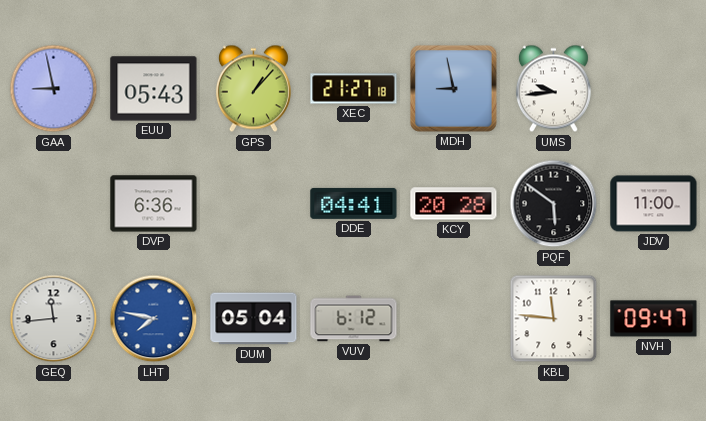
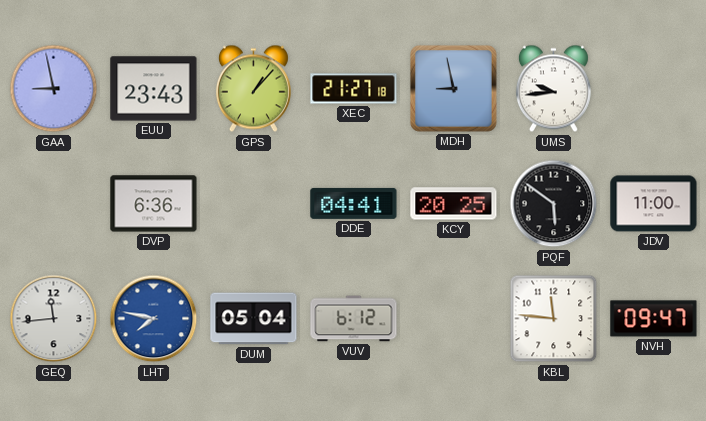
EUU: 05:43 -> 23:43 (154, 89)
KCY: 20:28 -> 20:25 (454, 204)
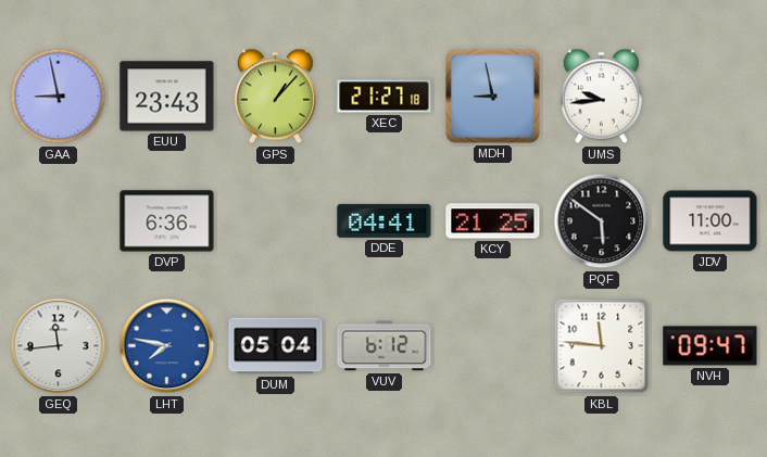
KCY: 20:25 -> 21:25 (493, 221)
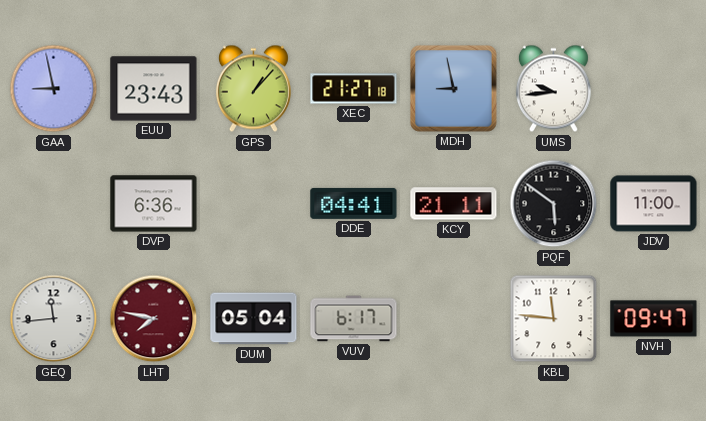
KCY: 21:25 -> 21:11 (454, 204)
LHT dial: blue -> burgundy (154, 319)
VUV: 6:12 -> 6:17 (354, 319)
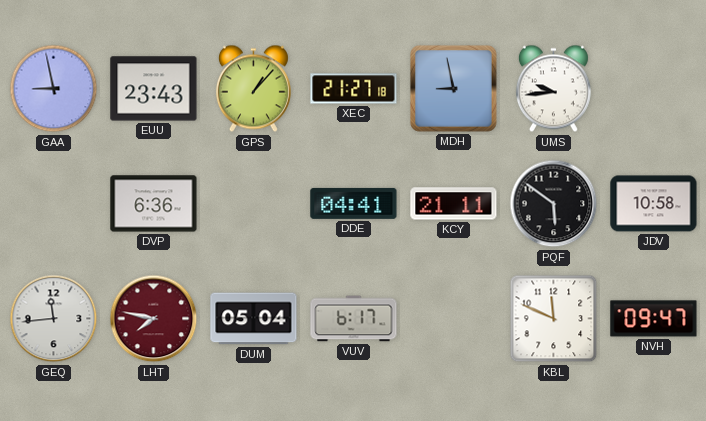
JDV: 11:00 -> 10:58 (654, 204)
KBL: 11:46 -> 11:49 (554, 319)
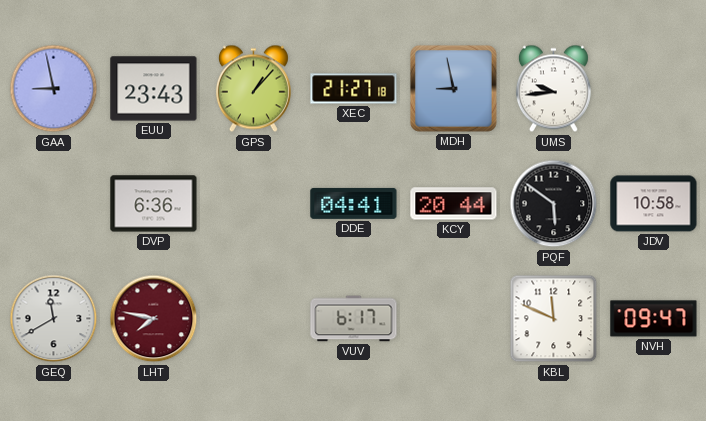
KCY: 21:11 -> 20:44 (454, 204)
GEQ: 11:44 -> 11:40 (54, 319)
DUM: 05:04 -> none (254, 319)
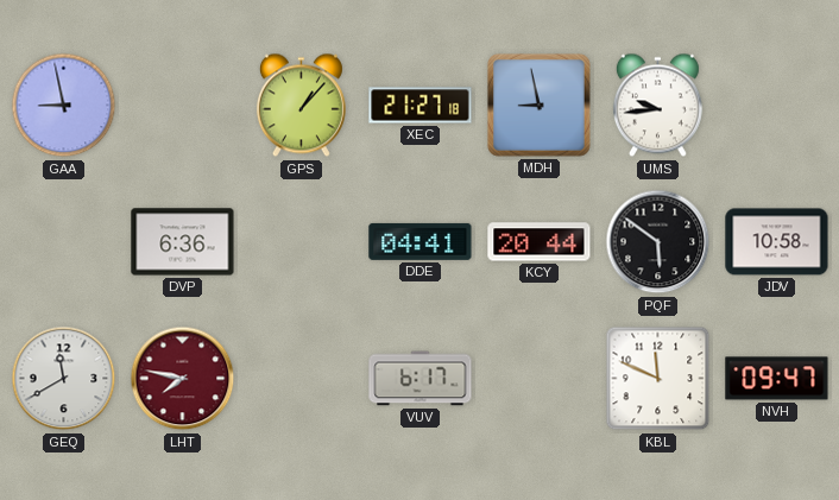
EUU: 23:43 -> none (154, 89)
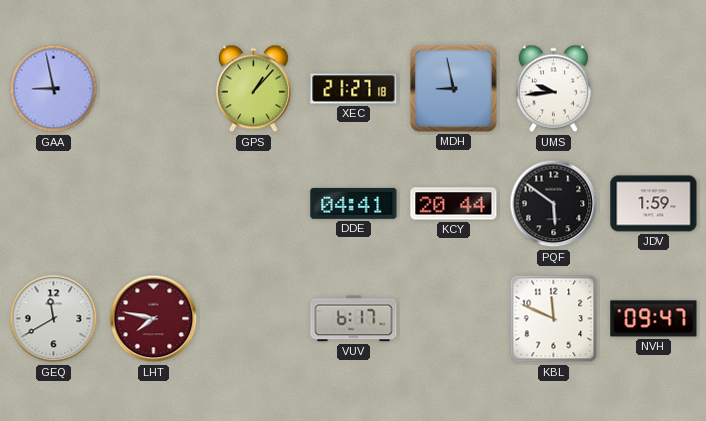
DVP: 6:36 -> none (183, 242)
JDV: 10:58 -> 1:59 (654, 204)
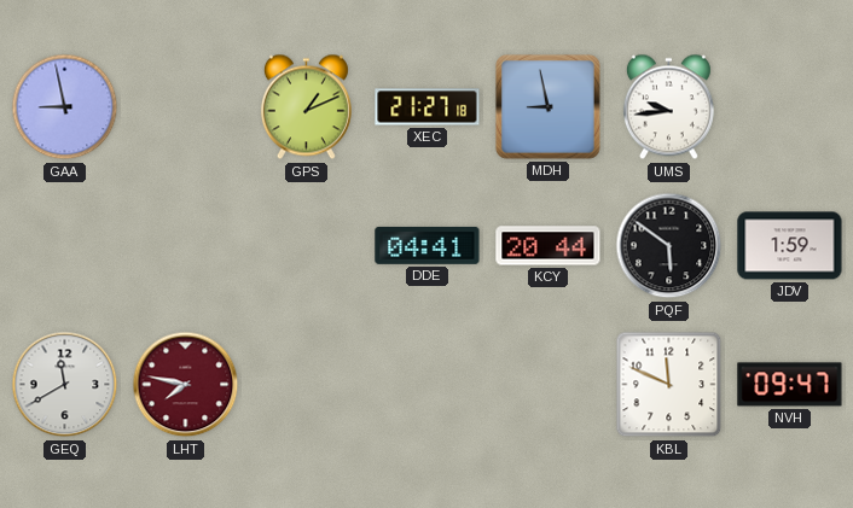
GPS: 1:07 -> 1:11 (306, 107)
VUV: 6:17 -> none (354, 319)
